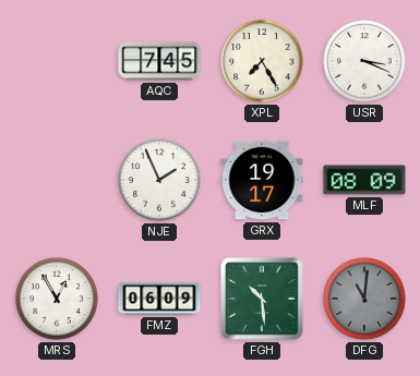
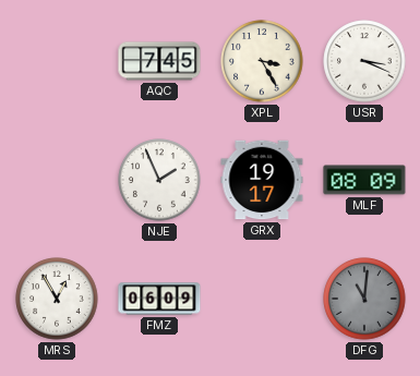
XPL: 7:25 -> 3:25 (262, 61)
FGH: 10:29 -> none (262, 299)
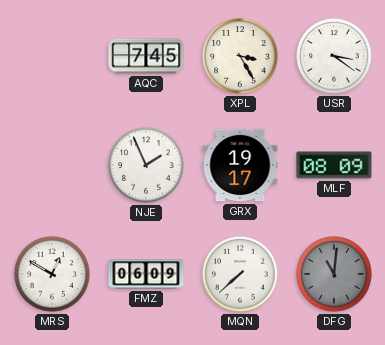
USR: 3:19 -> 3:21 (334, 56)
MRS: 12:55 -> 12:50 (52, 274)
MQN: none -> 7:38 (240, 274)
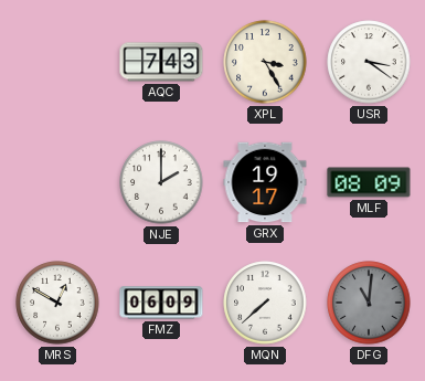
AQC: 7:45 -> 7:43 (161, 62)
NJE: 1:56 -> 2:00 (161, 182)
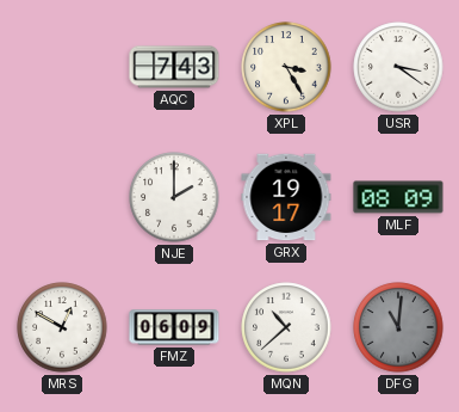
MQN: 7:38 -> 10:38 (286, 327)
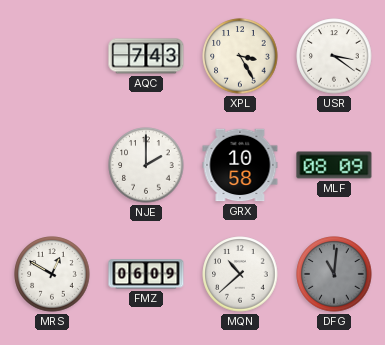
GRX: 19:17 -> 10:58 (240, 165)
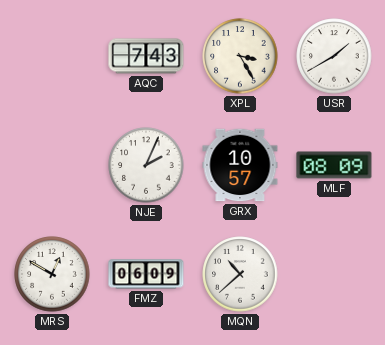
USR: 3:21 -> 1:40 (334, 56)
NJE: 2:00 -> 2:04 (146, 165)
GRX: 10:58 -> 10:57 (240, 165)
DFG: 11:01 -> none (334, 274)
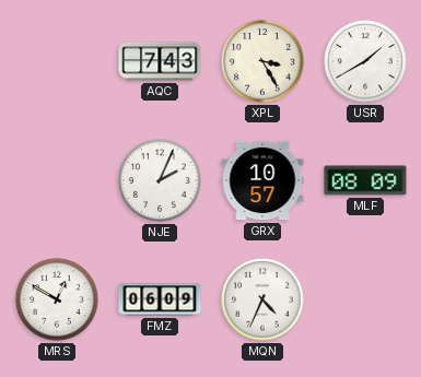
MQN: 10:38 -> 4:34 (262, 299)
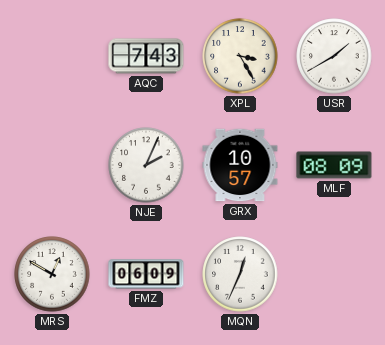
MQN: 4:34 -> 12:34 (240, 274)
